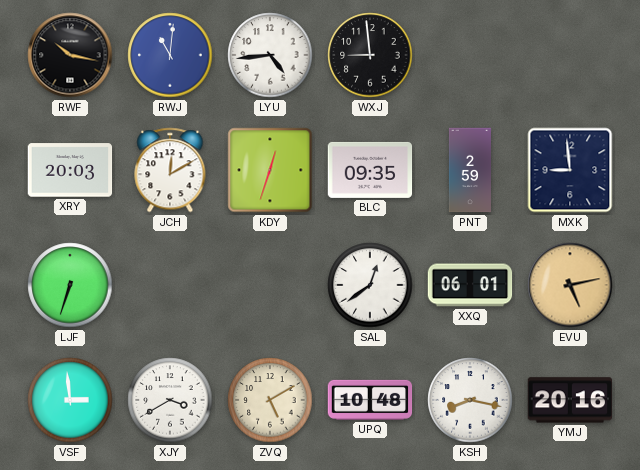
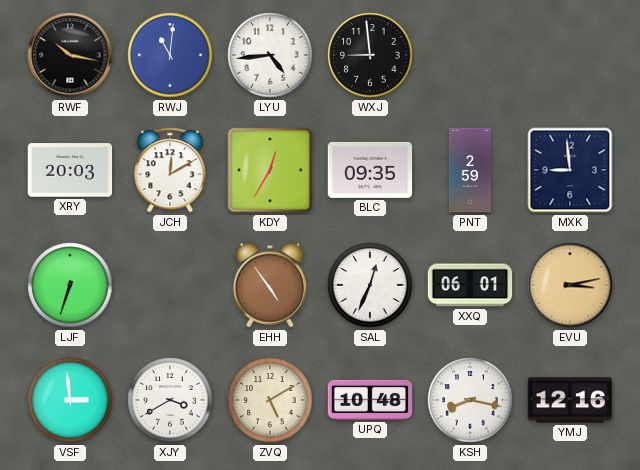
KDY: 12:33 -> 12:35 (270, 170)
EHH: none -> 4:54 (269, 285)
SAL: 12:39 -> 12:34 (370, 285)
EVU: 5:13 -> 3:13 (570, 285)
YMJ: 20:16 -> 12:16 (569, 400)
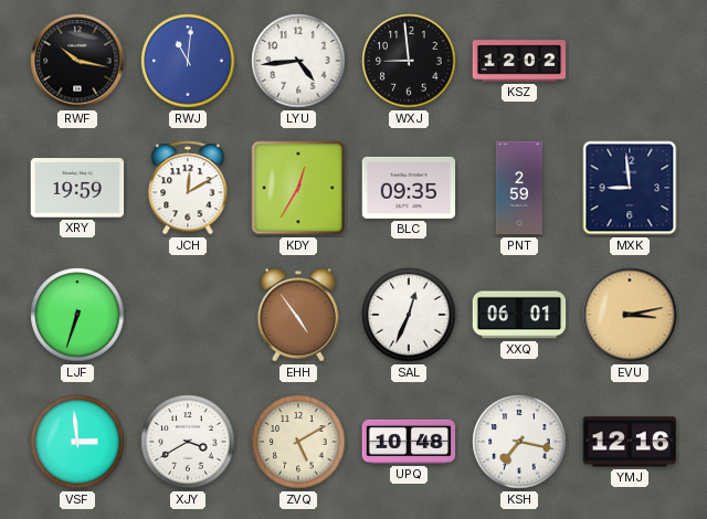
KSZ: none -> 12:02 (519, 61)
XRY: 20:03 -> 19:59 (77, 188)
KSH: 8:17 -> 7:17 (519, 442)
